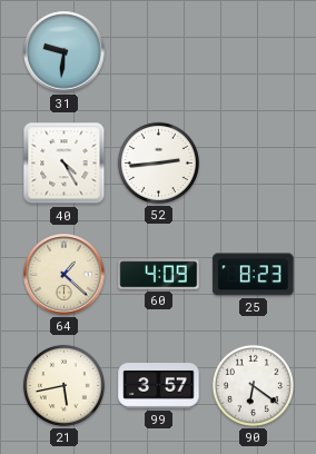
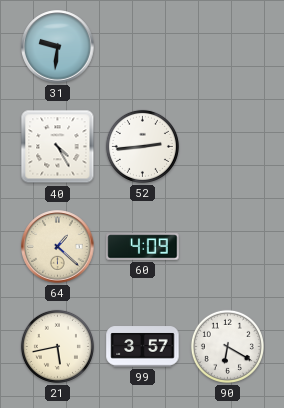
25: 8:23 -> none (254, 275)
90: 6:21 -> 6:20 (227, 346)
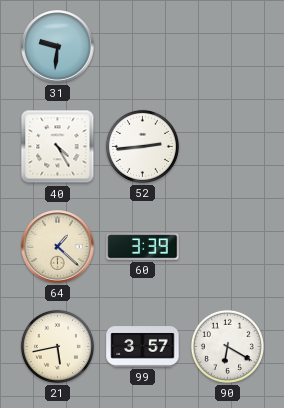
60: 4:09 -> 3:39 (143, 247)
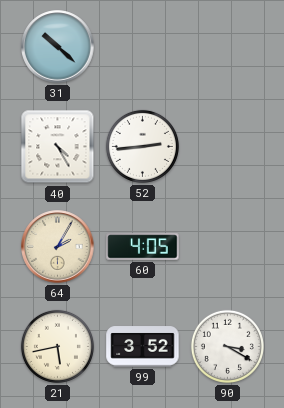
31: 9:31 -> 10:22 (58, 47)
64: 1:22 -> 2:05 (58, 247)
60: 3:39 -> 4:05 (143, 247)
99: 3:57 -> 3:52 (143, 347)
90: 6:20 -> 3:20 (227, 346)
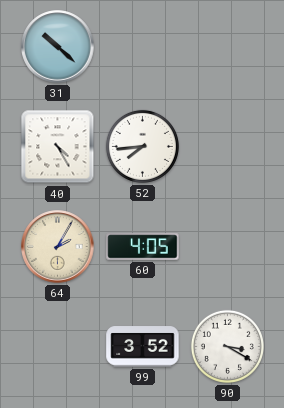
52: 2:44 -> 7:44 (142, 146)
21: 5:43 -> none (57, 346)
